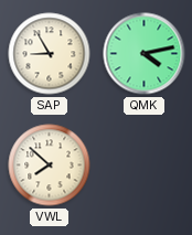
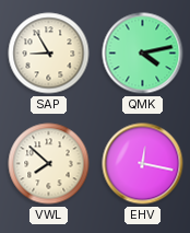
EHV: none -> 12:17 (143, 164)
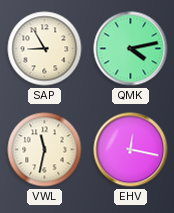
VWL: 7:52 -> 11:32 (45, 150)
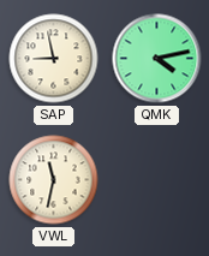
SAP: 8:55 -> 8:58 (54, 59)
EHV: 12:17 -> none (131, 150)
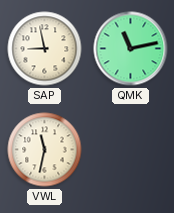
QMK: 4:13 -> 11:13 (131, 49)
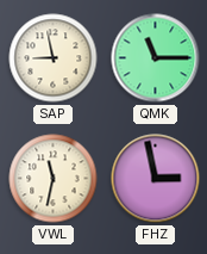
QMK: 11:13 -> 11:15 (156, 58)
FHZ: none -> 2:58 (156, 179)
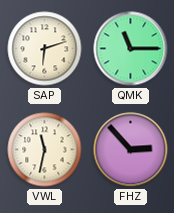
SAP: 8:58 -> 6:12 (45, 49)
FHZ: 2:58 -> 2:53 (131, 150)
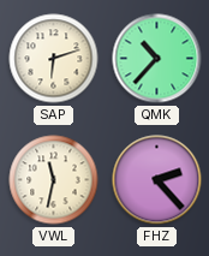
QMK: 11:15 -> 10:37 (157, 59)
FHZ: 2:53 -> 2:23 (157, 180)
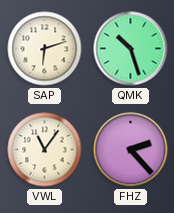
QMK: 10:37 -> 10:27 (131, 49)
VWL: 11:32 -> 11:06 (45, 150)
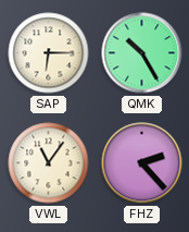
SAP: 6:12 -> 6:15 (49, 53)
QMK: 10:27 -> 10:25 (142, 53)
